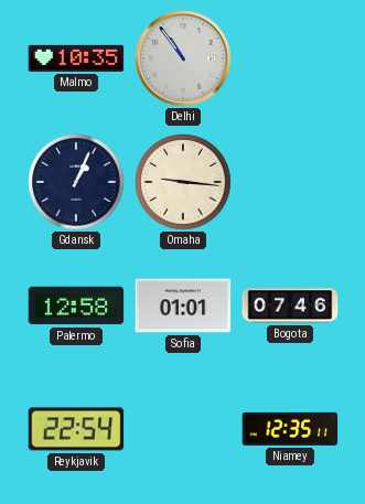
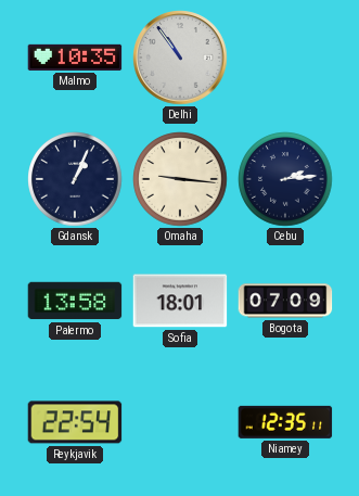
Cebu: none -> 2:14 (285, 179)
Palermo: 12:58 -> 13:58 (75, 301)
Sofia: 01:01 -> 18:01 (180, 301)
Bogota: 07:46 -> 07:09 (285, 301)
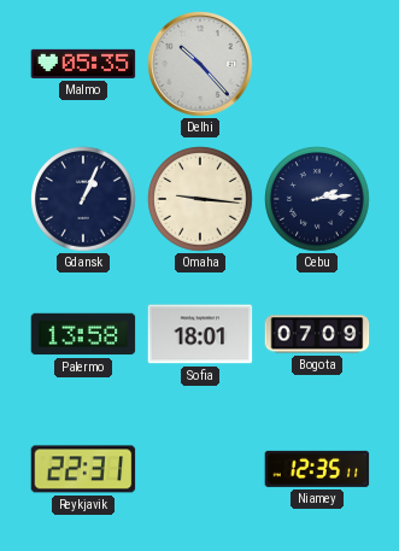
Malmo: 10:35 -> 05:35 (83, 64)
Delhi: 10:54 -> 10:23 (200, 64)
Reykjavik: 22:54 -> 22:31 (83, 469)
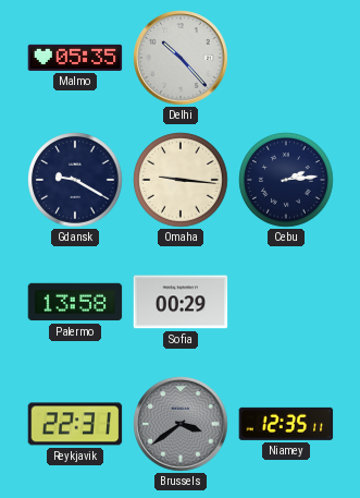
Gdansk: 1:04 -> 9:20 (75, 180)
Sofia: 18:01 -> 00:29 (181, 302)
Bogota: 07:09 -> none (317, 334)
Brussels: none -> 3:39 (181, 424)
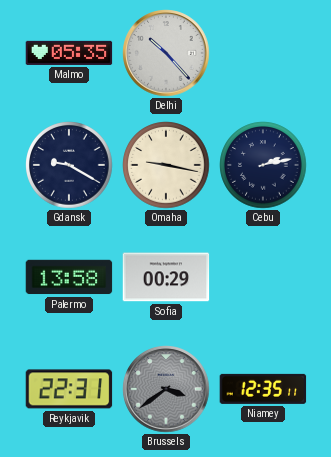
Omaha: 9:16 -> 9:17 (166, 165)
Cebu: 2:14 -> 2:13 (263, 165)
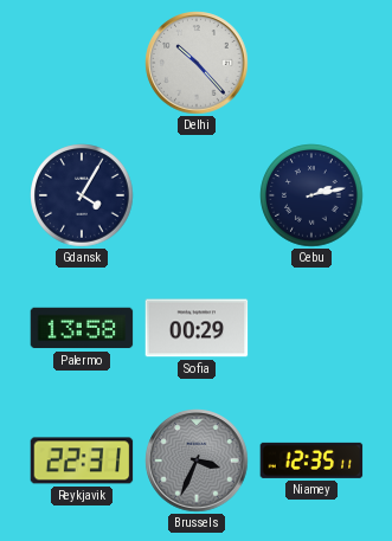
Malmo: 05:35 -> none (69, 53)
Gdansk: 9:20 -> 4:05 (82, 195)
Omaha: 9:17 -> none (166, 165)
Brussels: 3:39 -> 3:34 (197, 461)
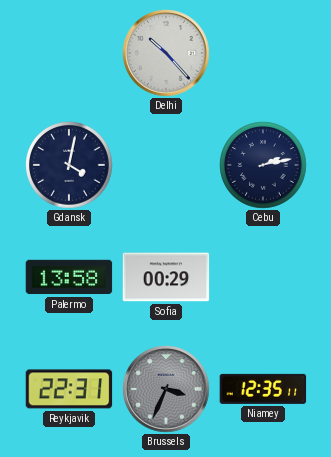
Gdansk: 4:05 -> 4:02 (69, 165)
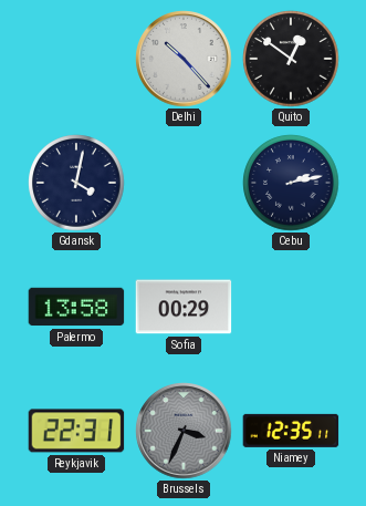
Quito: none -> 12:51 (291, 59)
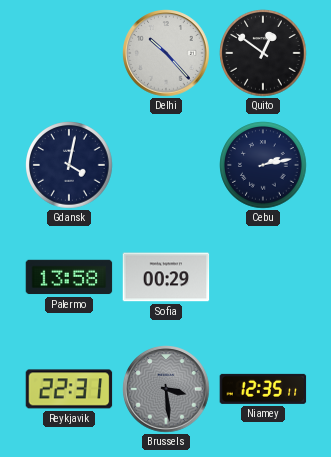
Brussels: 3:34 -> 3:29 (166, 389)
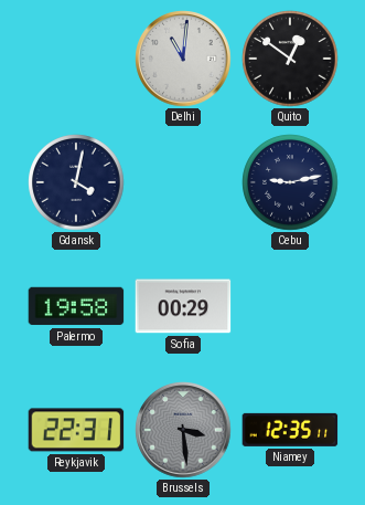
Delhi: 10:23 -> 11:01 (183, 59)
Cebu: 2:13 -> 9:13 (290, 182)
Palermo: 13:58 -> 19:58 (76, 306)
